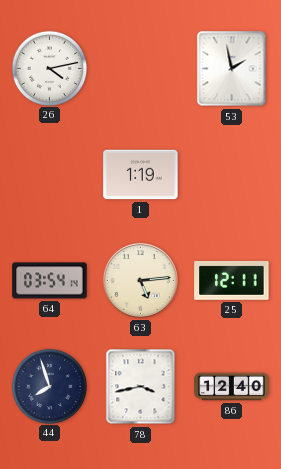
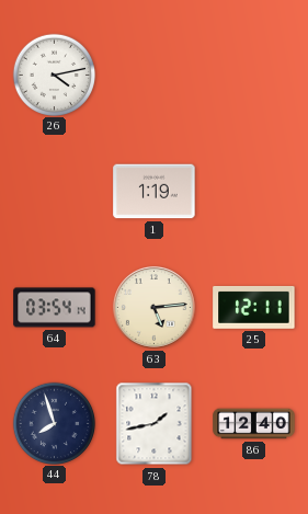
53: 1:58 -> none (232, 69)
78: 3:43 -> 1:43 (155, 424)
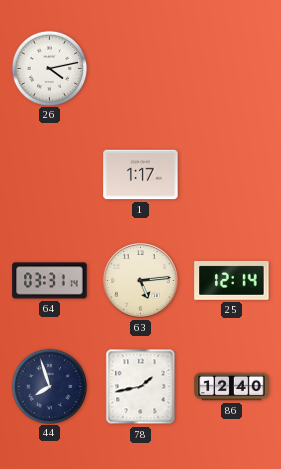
1: 1:19 -> 1:17 (141, 175)
64: 03:54 -> 03:31 (50, 281)
25: 12:11 -> 12:14 (232, 280)
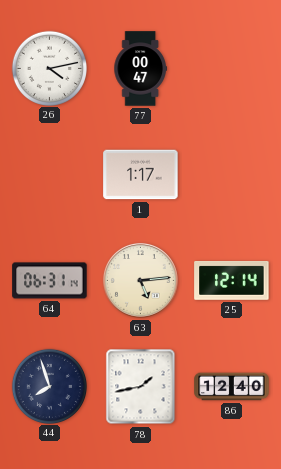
77: none -> 00:47 (140, 69)
64: 03:31 -> 06:31 (50, 281)
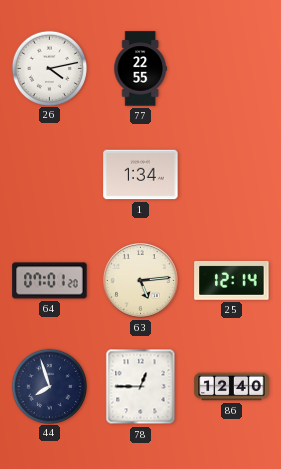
77: 00:47 -> 22:55 (140, 69)
1: 1:17 -> 1:34 (141, 175)
64: 06:31 -> 07:01 (50, 281)
78: 1:43 -> 12:45 (141, 387)
